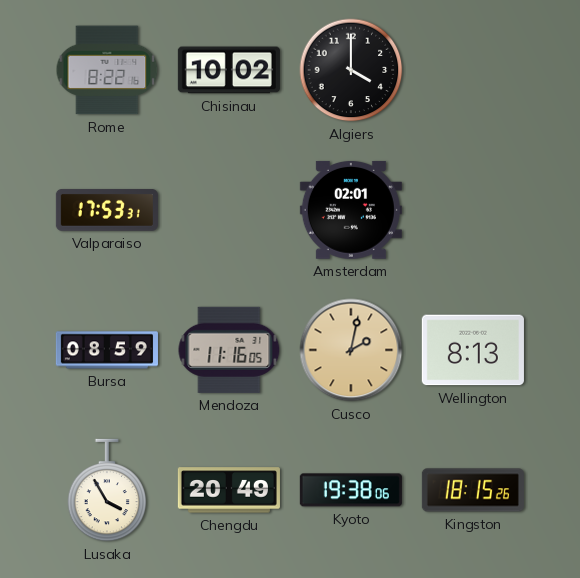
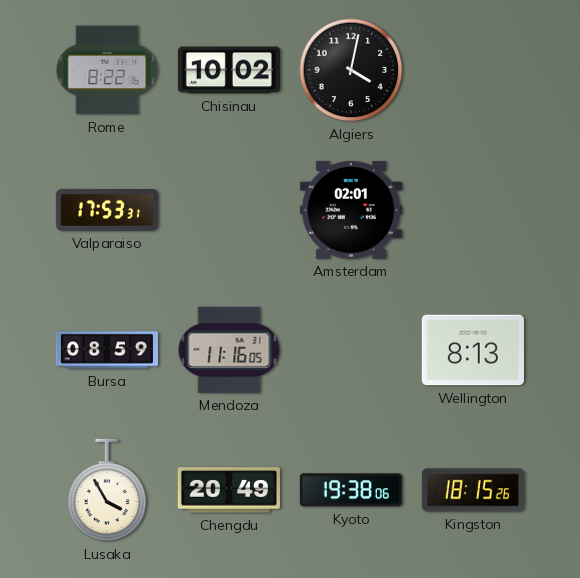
Algiers: 4:00 -> 4:02 (351, 70)
Cusco: 2:02 -> none (351, 350)
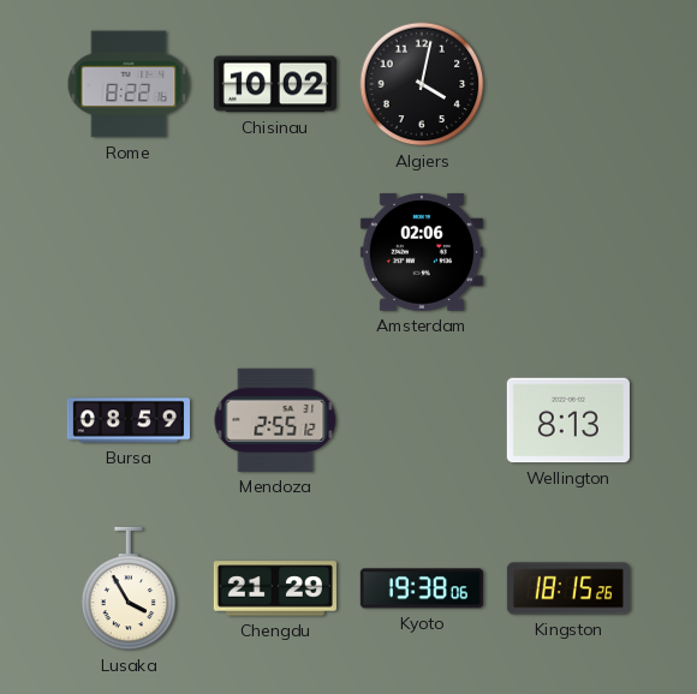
Valparaiso: 17:53 -> none (107, 211)
Amsterdam: 02:01 -> 02:06 (422, 252)
Mendoza: 11:16 -> 2:55 (275, 420)
Chengdu: 20:49 -> 21:29 (275, 588)
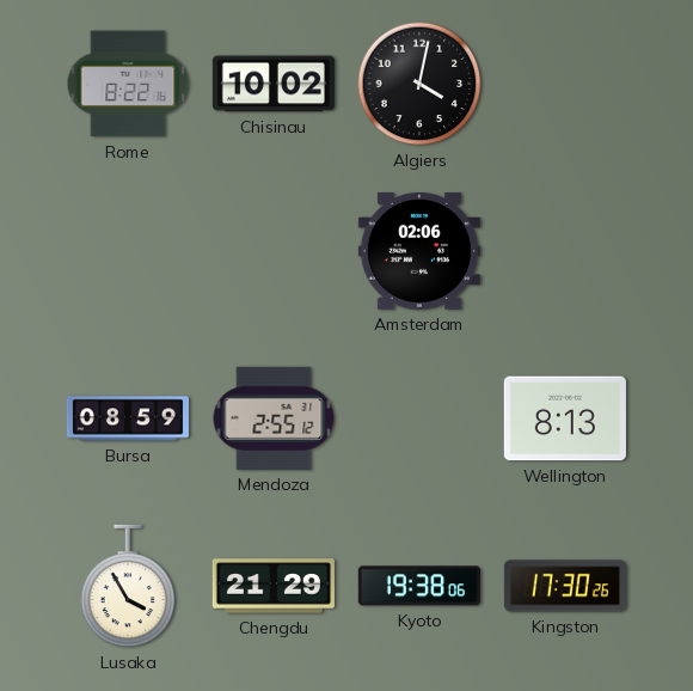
Kingston: 18:15 -> 17:30 (565, 586)
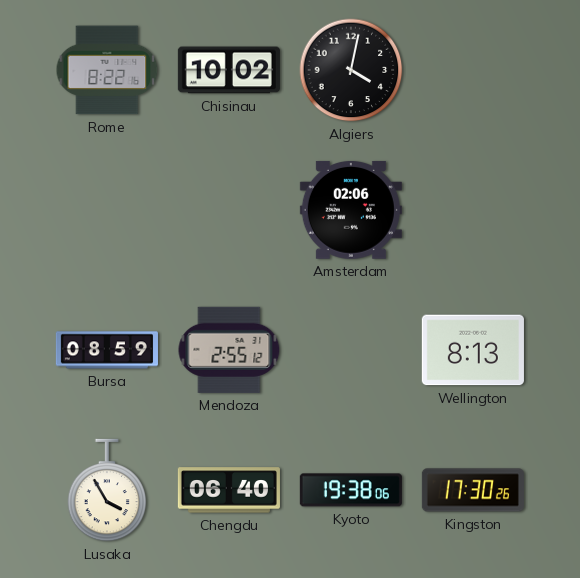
Chengdu: 21:29 -> 06:40 (229, 490)
